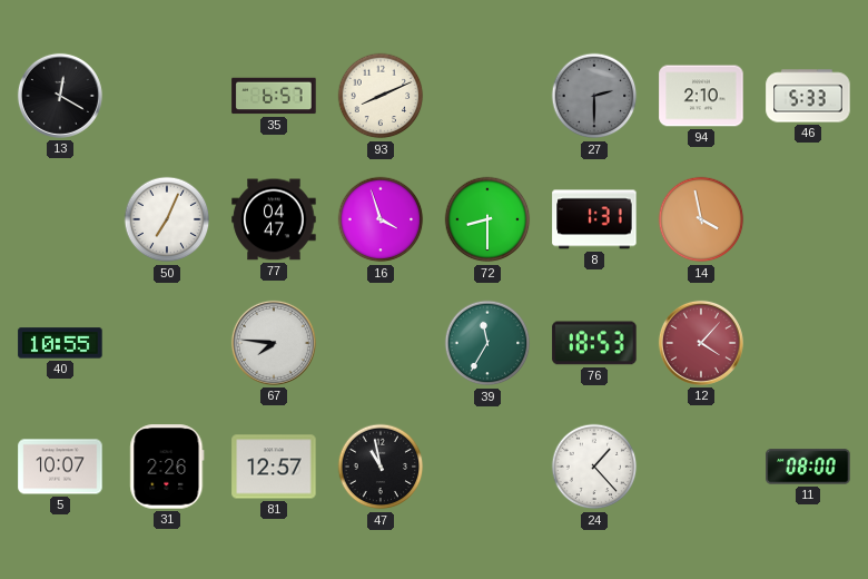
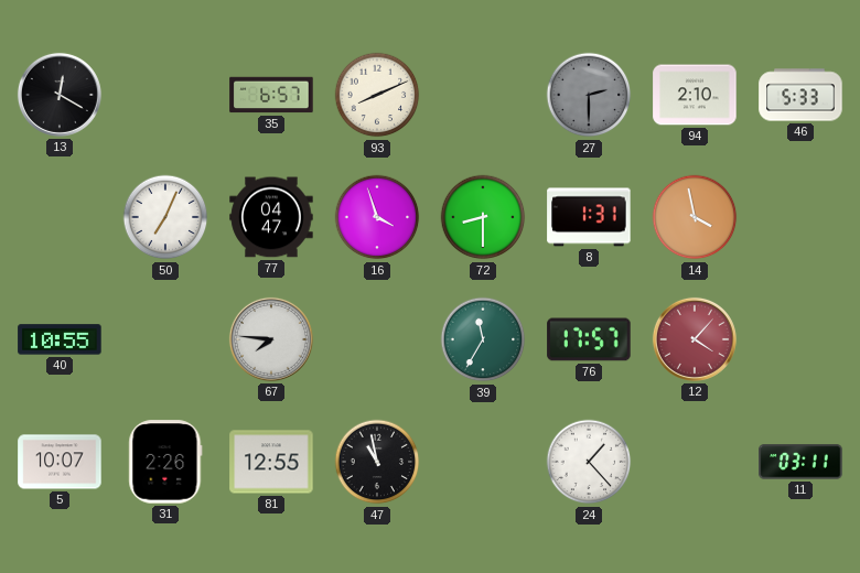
76: 18:53 -> 17:57 (589, 339)
81: 12:57 -> 12:55 (271, 462)
11: 08:00 -> 03:11 (800, 462)
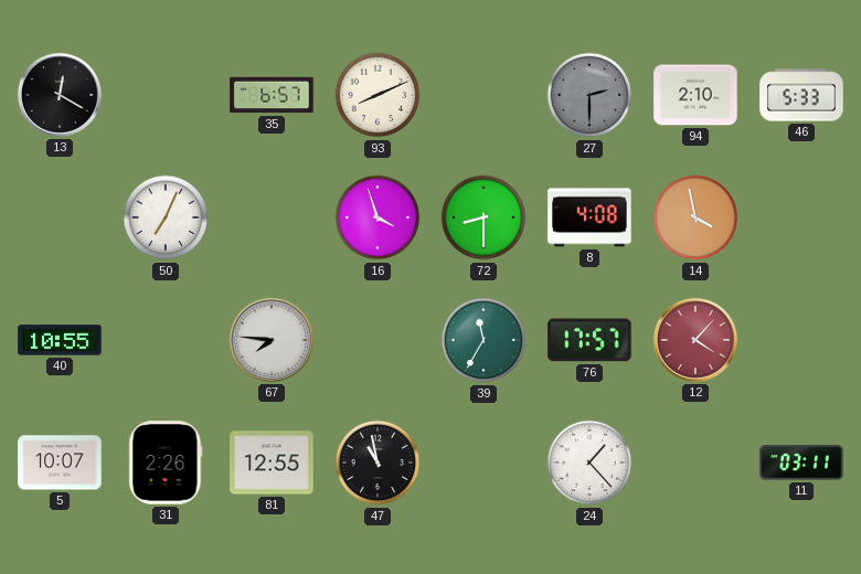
77: 04:47 -> none (271, 217)
8: 1:31 -> 4:08 (589, 217)
